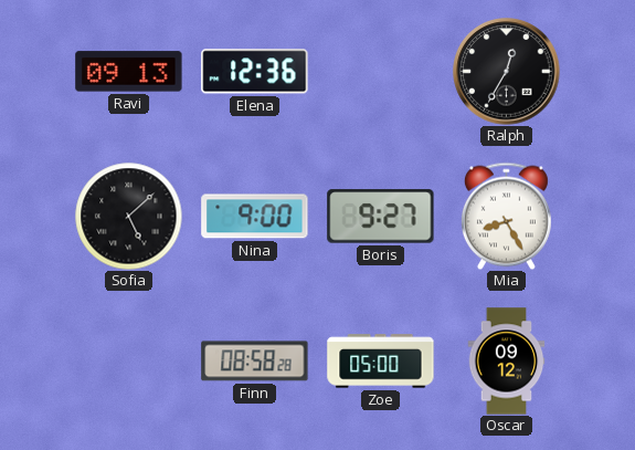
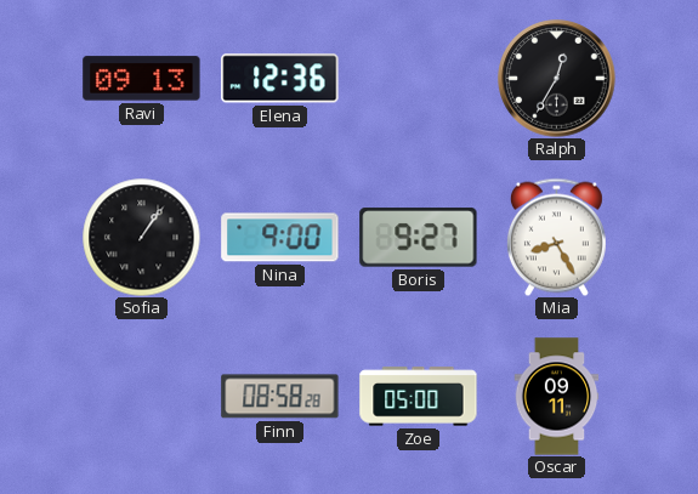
Sofia: 5:08 -> 1:06 (141, 237)
Oscar: 09:12 -> 09:11 (557, 397)
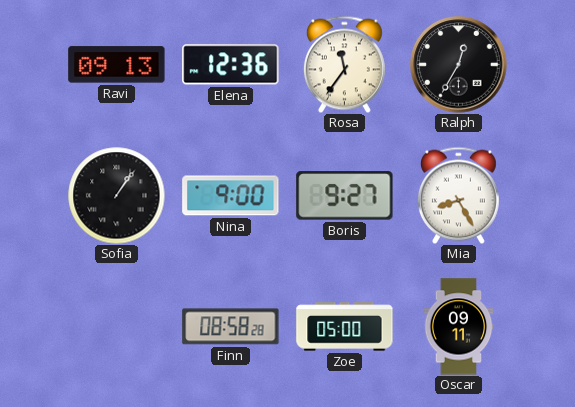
Rosa: none -> 11:36 (344, 64)
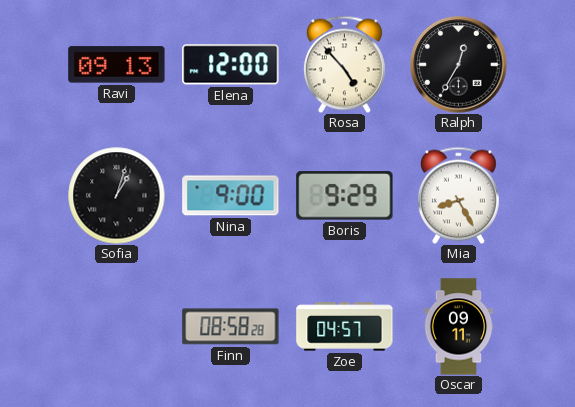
Elena: 12:36 -> 12:00 (231, 65)
Rosa: 11:36 -> 4:53 (344, 64)
Sofia: 1:06 -> 1:03 (116, 195)
Boris: 9:27 -> 9:29 (345, 196)
Zoe: 05:00 -> 04:57 (345, 327)
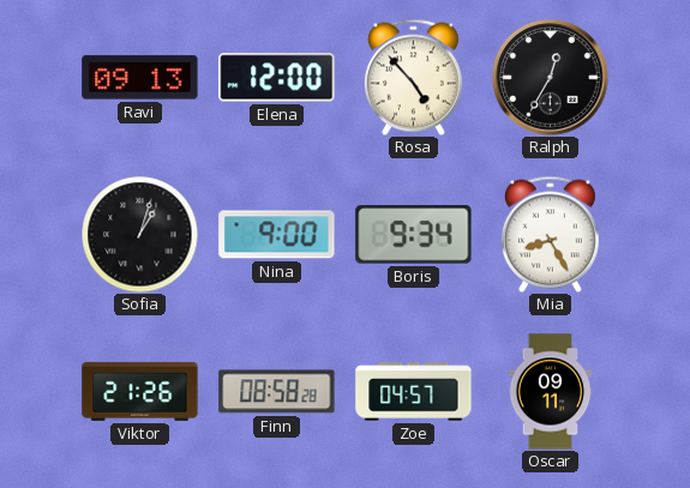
Boris: 9:29 -> 9:34 (414, 235)
Viktor: none -> 21:26 (140, 391)
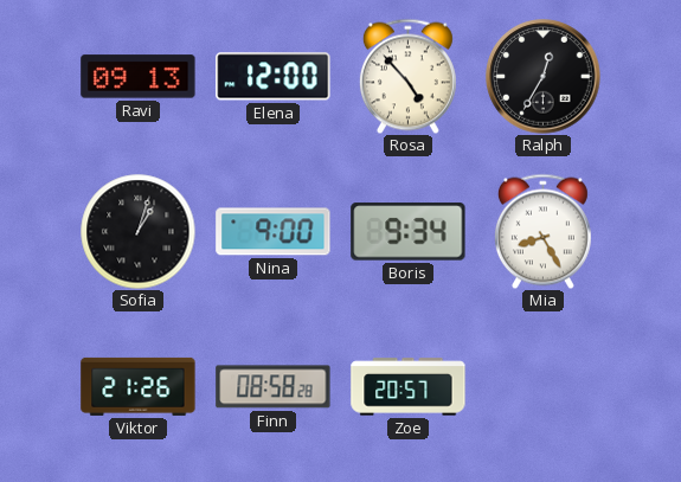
Zoe: 04:57 -> 20:57 (409, 387)
Oscar: 09:11 -> none (551, 392)
